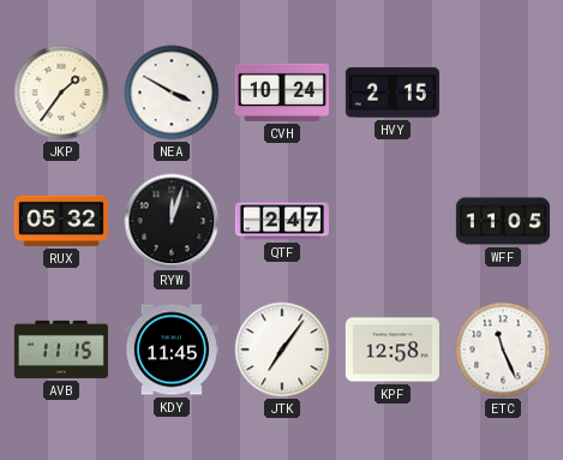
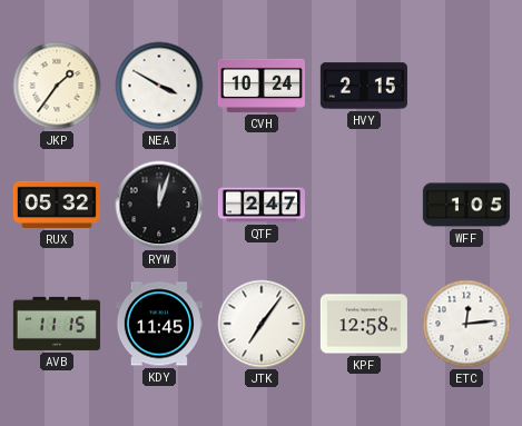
WFF: 11:05 -> 1:05 (466, 205)
ETC: 11:26 -> 12:14 (466, 324)
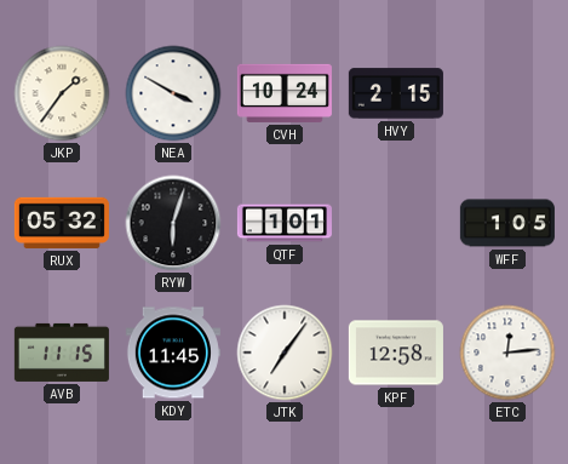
RYW: 12:03 -> 6:03 (173, 223)
QTF: 2:47 -> 1:01 (285, 223)
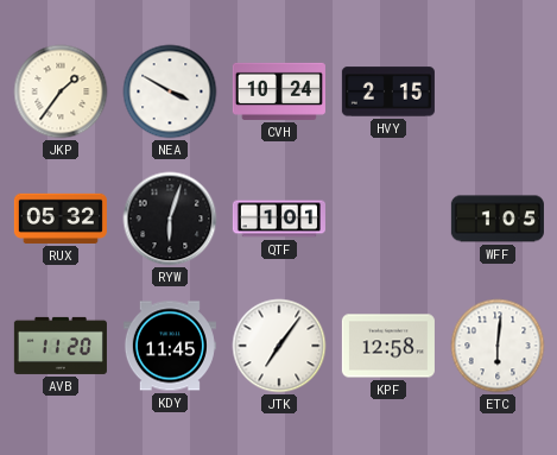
AVB: 11:15 -> 11:20 (61, 346)
ETC: 12:14 -> 6:01 (498, 346)
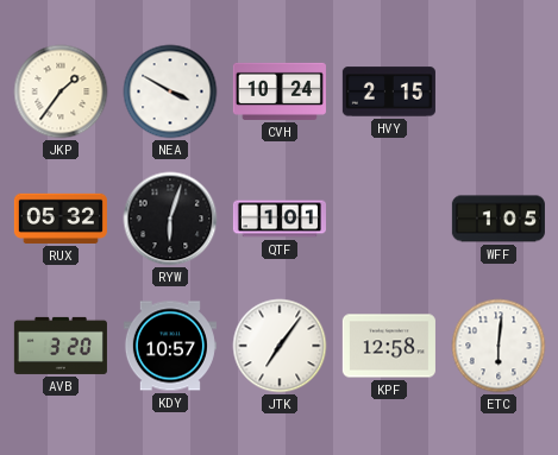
AVB: 11:20 -> 3:20 (61, 346)
KDY: 11:45 -> 10:57 (170, 346)
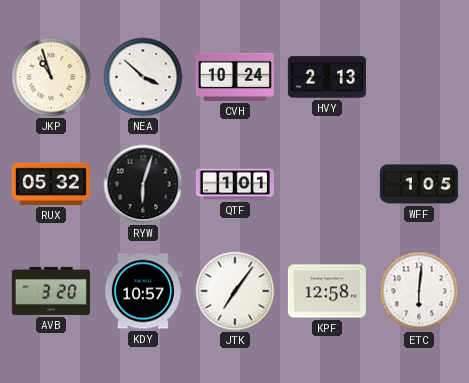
JKP: 1:36 -> 10:57 (51, 77)
NEA: 3:50 -> 3:52 (143, 77)
HVY: 2:15 -> 2:13 (327, 77)
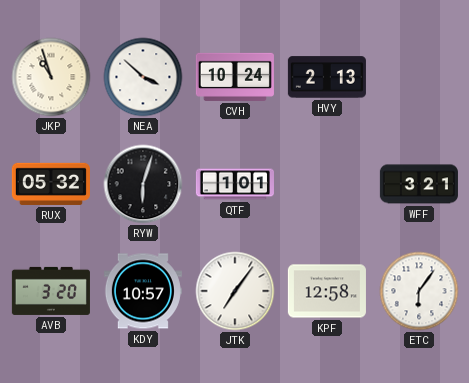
WFF: 1:05 -> 3:21 (419, 184)
ETC: 6:01 -> 6:06 (419, 291)
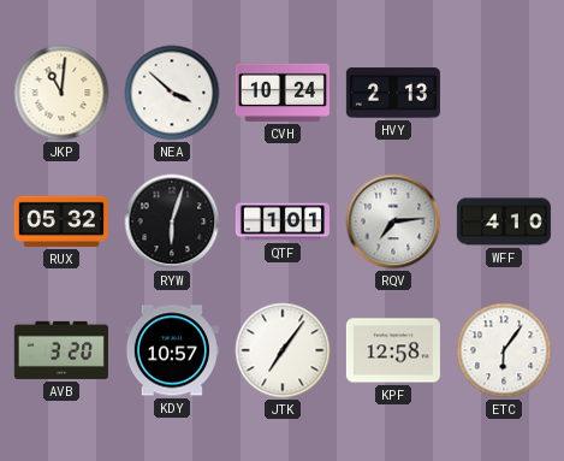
JKP: 10:57 -> 11:01 (61, 93)
RQV: none -> 7:14 (393, 221)
WFF: 3:21 -> 4:10 (504, 221)
